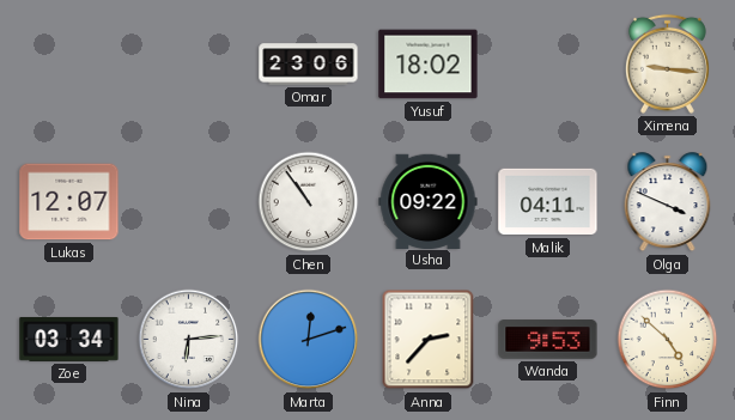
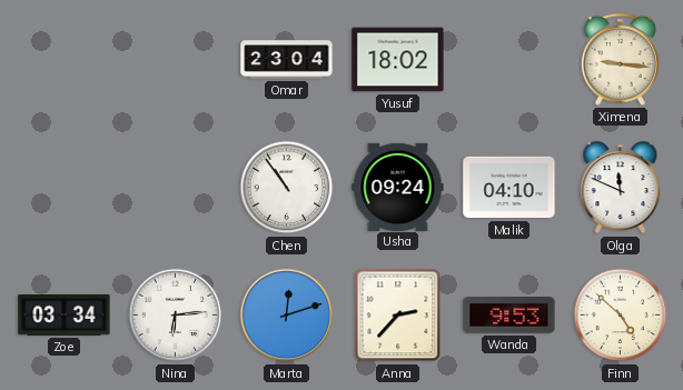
Omar: 23:06 -> 23:04 (287, 60)
Lukas: 12:07 -> none (69, 202)
Usha: 09:22 -> 09:24 (398, 187)
Malik: 04:11 -> 04:10 (509, 188)
Olga: 3:49 -> 11:49 (621, 188)
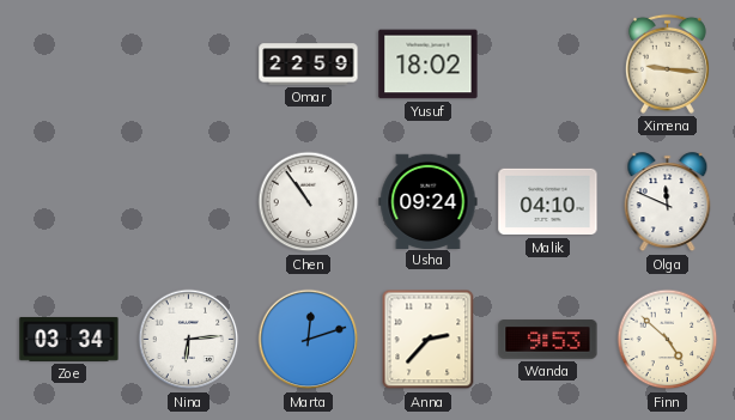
Omar: 23:04 -> 22:59 (309, 65)
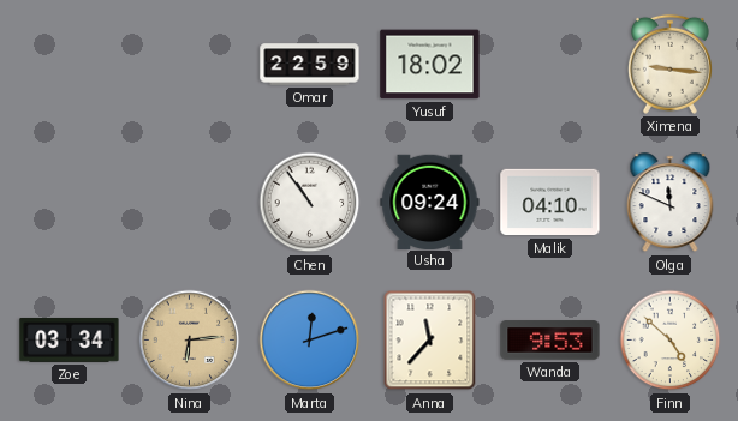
Nina dial: white -> champagne (190, 341)
Anna: 2:37 -> 11:37 (430, 341)
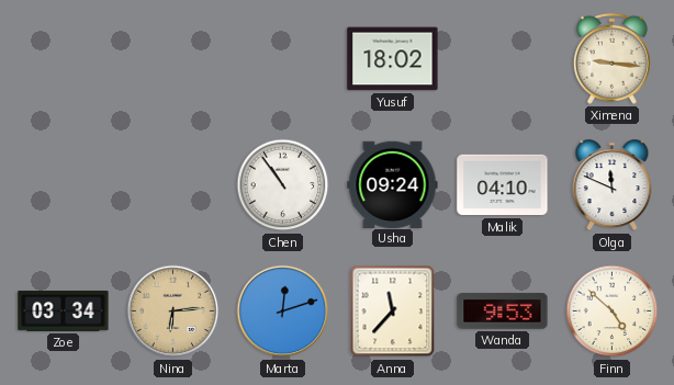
Omar: 22:59 -> none (310, 65)
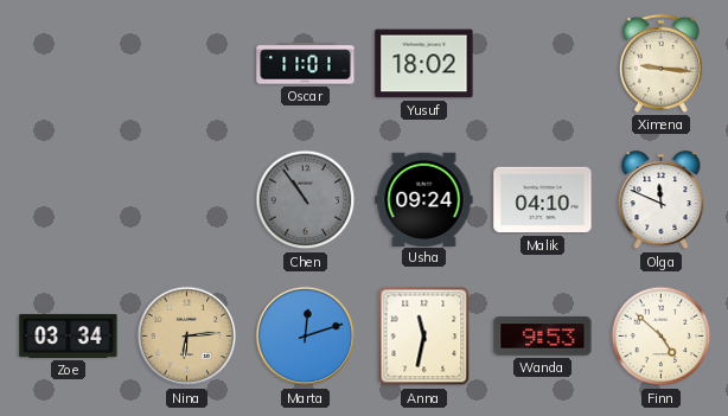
Oscar: none -> 11:01 (306, 64)
Chen dial: white -> grey (306, 200)
Anna: 11:37 -> 11:32 (424, 337)
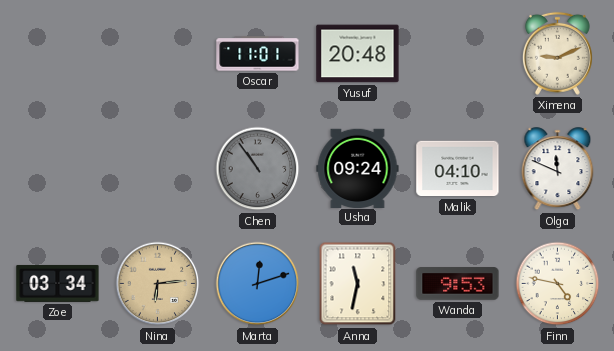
Yusuf: 18:02 -> 20:48 (358, 54)
Ximena: 9:16 -> 9:11 (557, 53)
Finn: 4:52 -> 4:47 (558, 284)
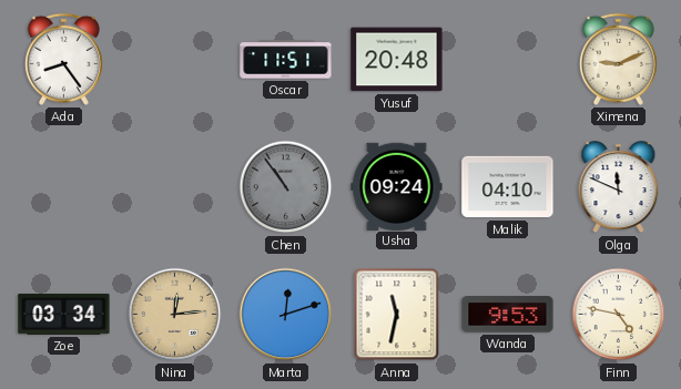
Ada: none -> 8:24 (63, 59)
Oscar: 11:01 -> 11:51 (286, 60)
Nina: 6:14 -> 12:14 (175, 315)
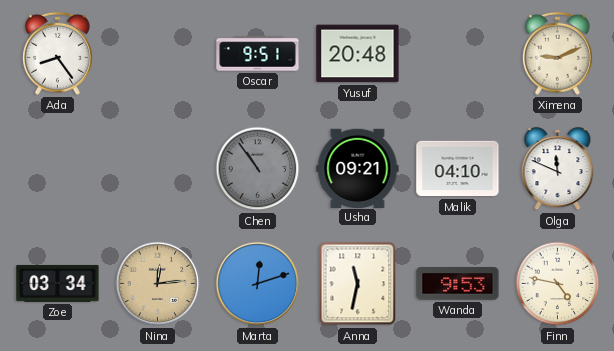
Oscar: 11:51 -> 9:51 (258, 54)
Usha: 09:24 -> 09:21 (358, 168)
